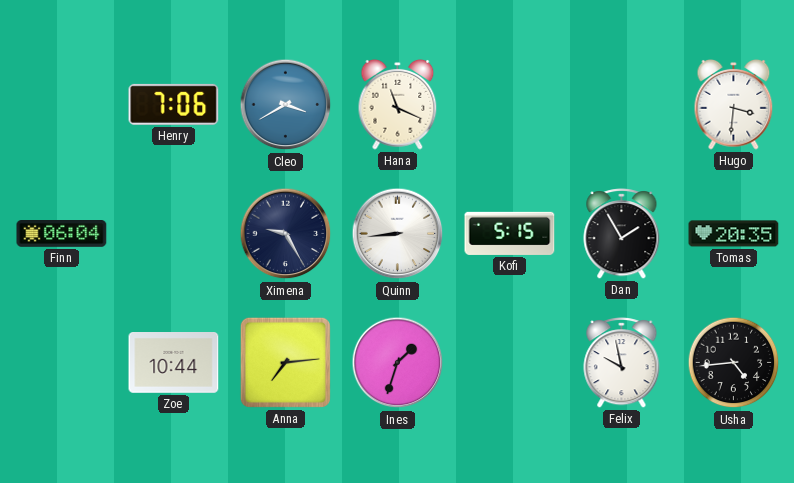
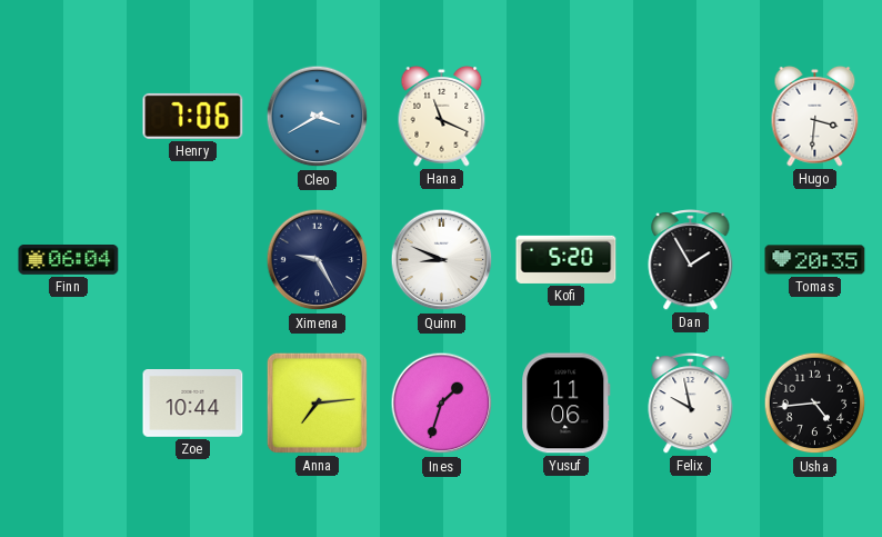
Quinn: 8:44 -> 8:49 (442, 260)
Kofi: 5:15 -> 5:20 (567, 259)
Yusuf: none -> 11:06 (567, 404)
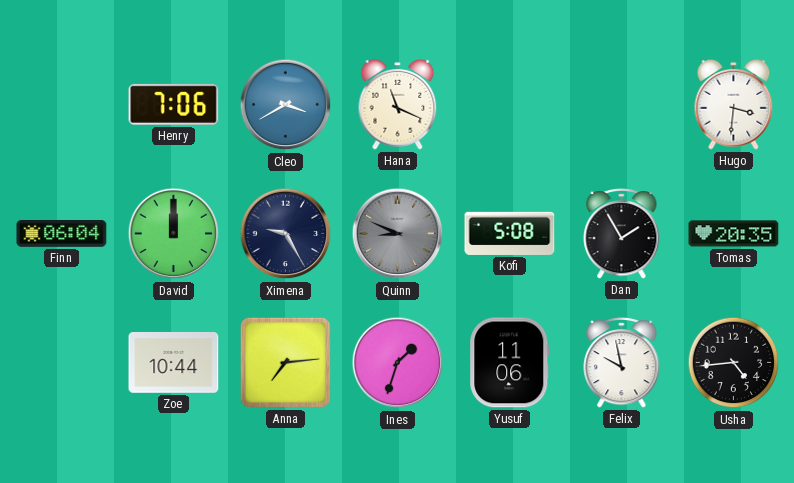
David: none -> 12:00 (174, 234)
Quinn dial: white -> grey (398, 234)
Kofi: 5:20 -> 5:08 (510, 233)
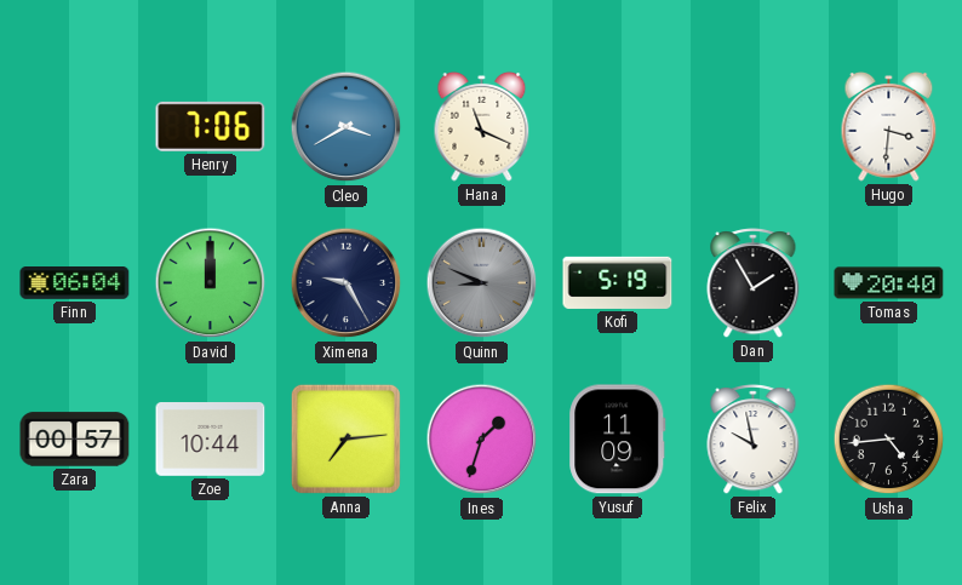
Kofi: 5:08 -> 5:19 (618, 282)
Tomas: 20:35 -> 20:40 (889, 283)
Zara: none -> 00:57 (75, 440)
Yusuf: 11:06 -> 11:09 (618, 440)
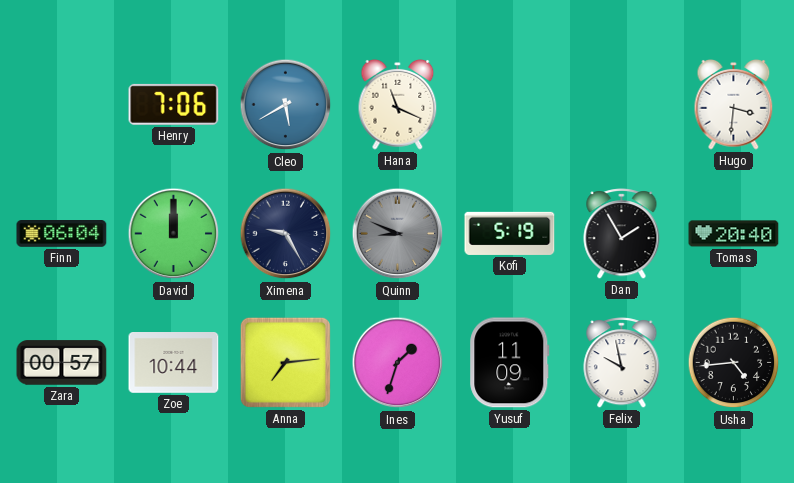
Cleo: 3:40 -> 5:40 (286, 105)
